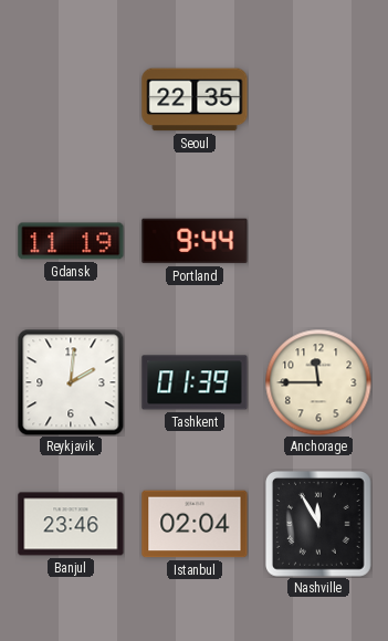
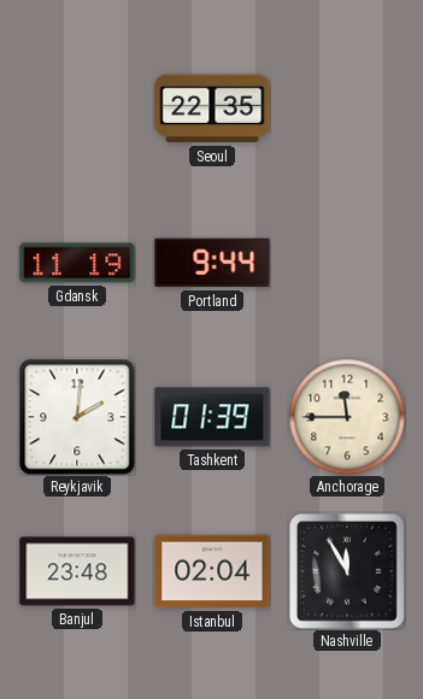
Banjul: 23:46 -> 23:48 (77, 571)
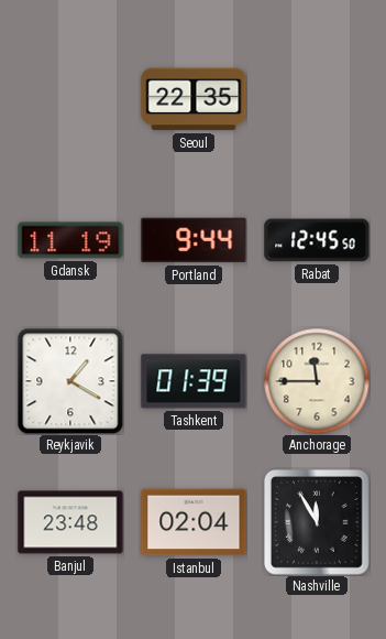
Rabat: none -> 12:45 (317, 240)
Reykjavik: 2:01 -> 1:20 (70, 381)
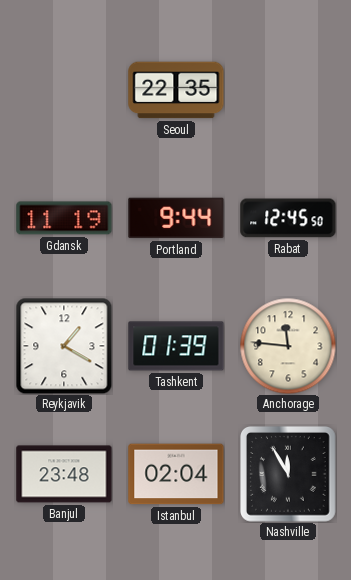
Anchorage: 11:45 -> 11:46 (288, 346)
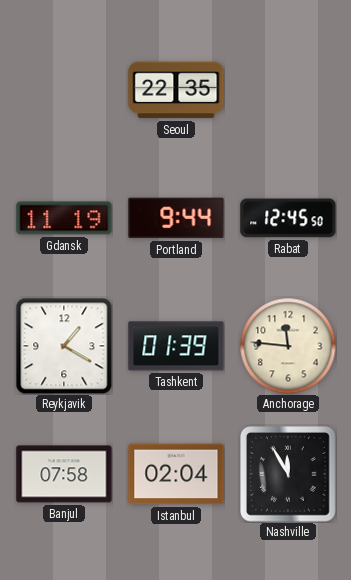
Banjul: 23:48 -> 07:58 (64, 474)
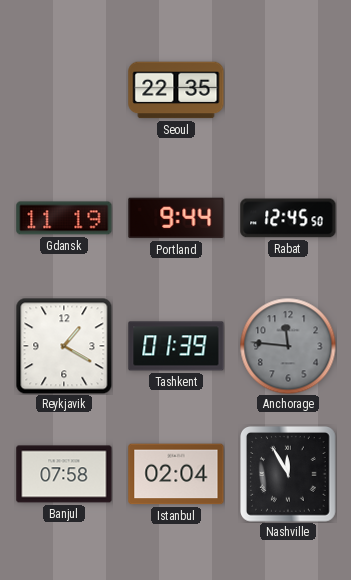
Anchorage dial: cream -> grey (288, 346)
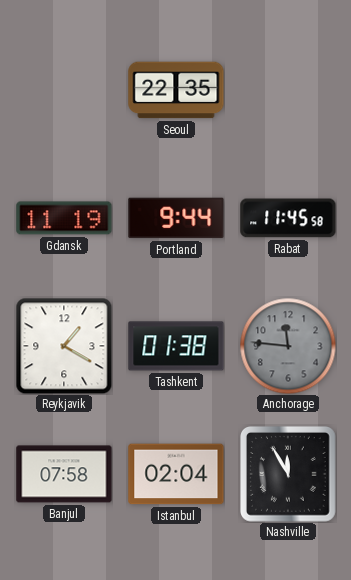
Rabat: 12:45 -> 11:45 (288, 218)
Tashkent: 01:39 -> 01:38 (176, 346)
